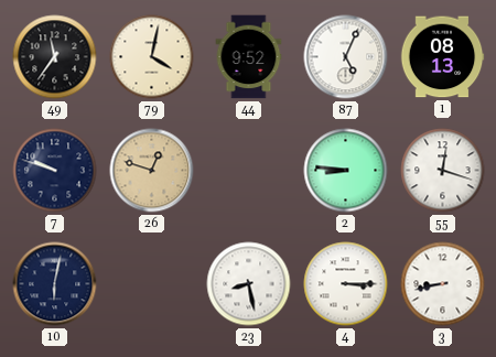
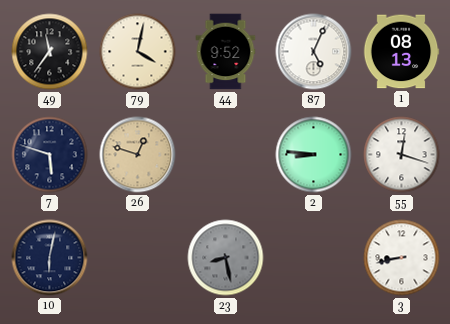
7: 9:48 -> 5:48 (50, 155)
23 dial: white -> grey (226, 258)
4: 3:15 -> none (346, 284)
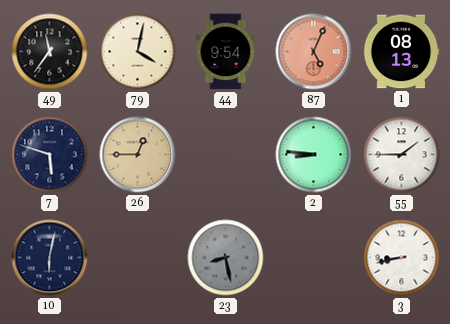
44: 9:52 -> 9:54 (226, 52)
87 dial: white -> salmon (314, 52)
26: 12:48 -> 12:45 (138, 155)
55: 12:18 -> 1:45 (402, 155)
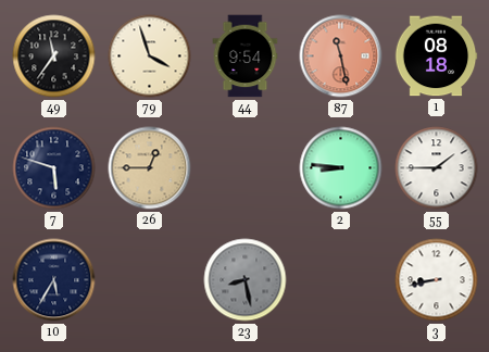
79: 4:02 -> 3:57 (150, 56)
87: 5:04 -> 11:28 (341, 56)
1: 08:13 -> 08:18 (436, 56)
10: 6:02 -> 5:35 (54, 280)
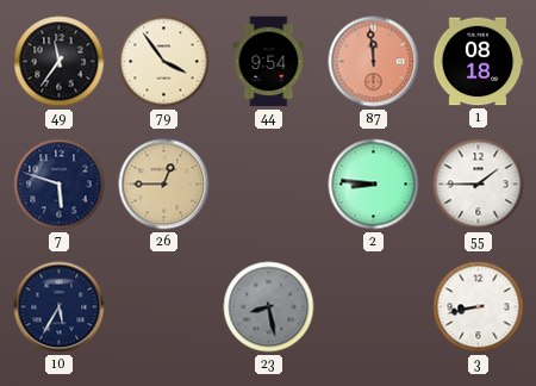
79: 3:57 -> 3:54 (164, 62)
87: 11:28 -> 11:59 (374, 62)
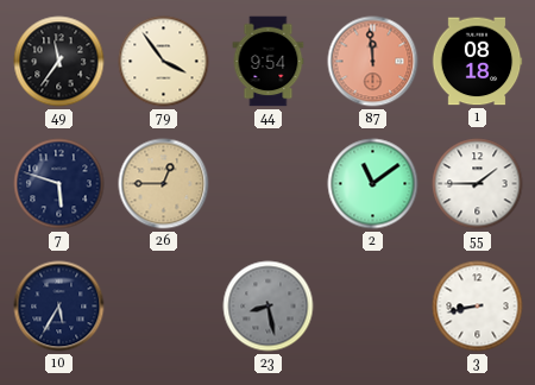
2: 8:46 -> 11:09 (373, 184)
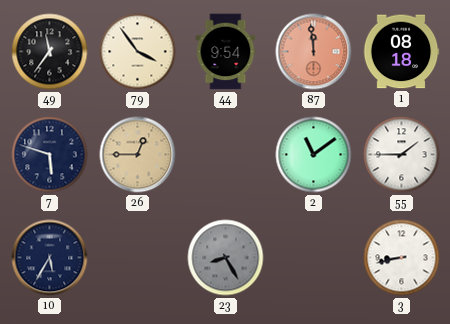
23: 8:28 -> 8:25 (226, 258)
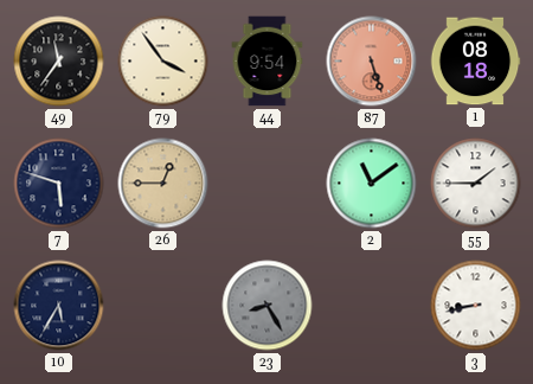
87: 11:59 -> 5:27 (372, 62)
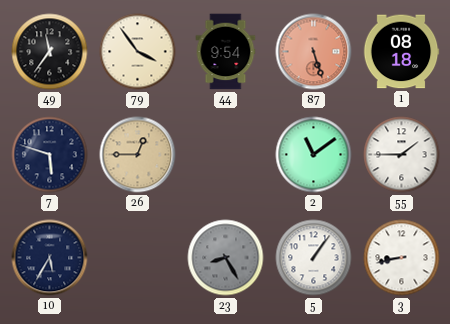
5: none -> 1:06 (314, 258)
